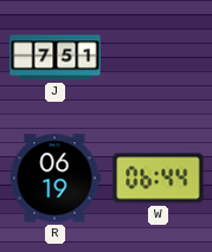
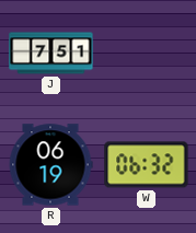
W: 06:44 -> 06:32 (147, 165)
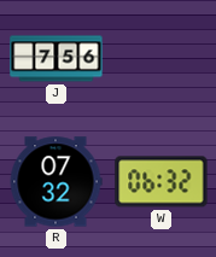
J: 7:51 -> 7:56 (57, 59)
R: 06:19 -> 07:32 (56, 182)
